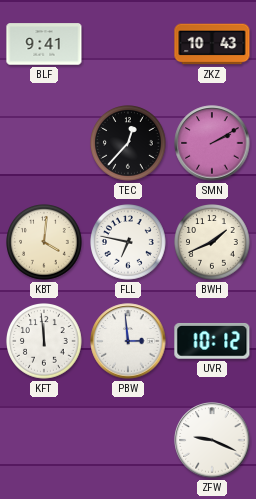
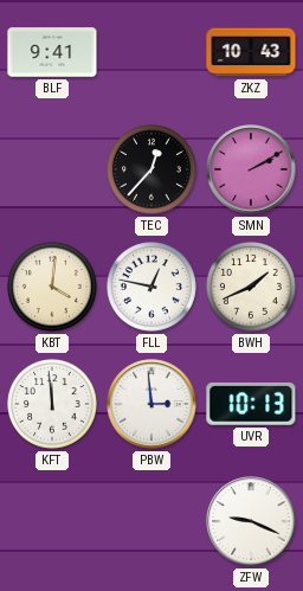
FLL: 6:47 -> 12:47 (153, 288)
UVR: 10:12 -> 10:13 (251, 404)
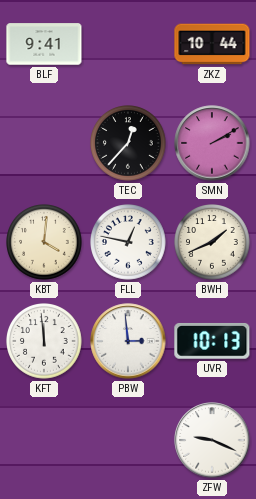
ZKZ: 10:43 -> 10:44 (212, 44)
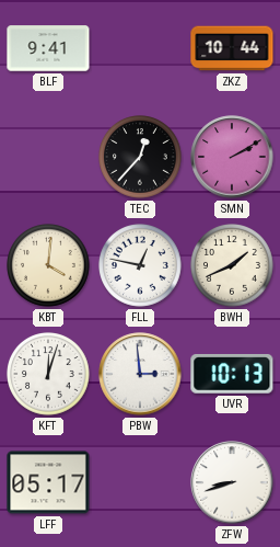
KFT: 11:59 -> 12:03 (49, 375)
LFF: none -> 05:17 (48, 482)
ZFW: 9:19 -> 8:42 (232, 482)
